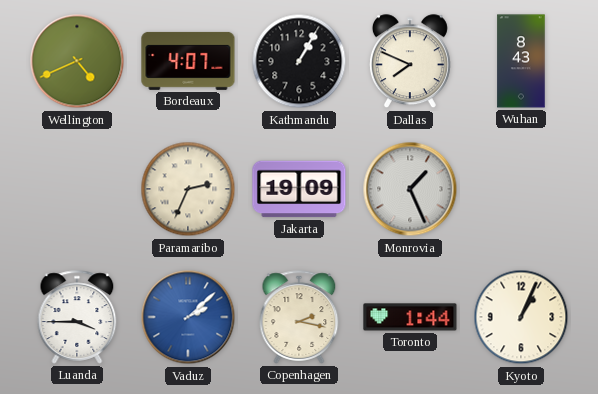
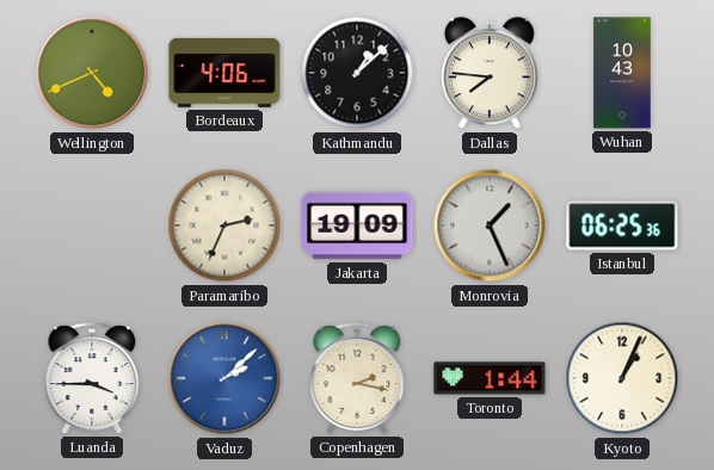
Bordeaux: 4:07 -> 4:06 (224, 73)
Kathmandu: 1:05 -> 1:08 (357, 73)
Dallas: 7:49 -> 7:46 (490, 74)
Wuhan: 8:43 -> 10:43 (622, 73)
Istanbul: none -> 06:25 (622, 225)
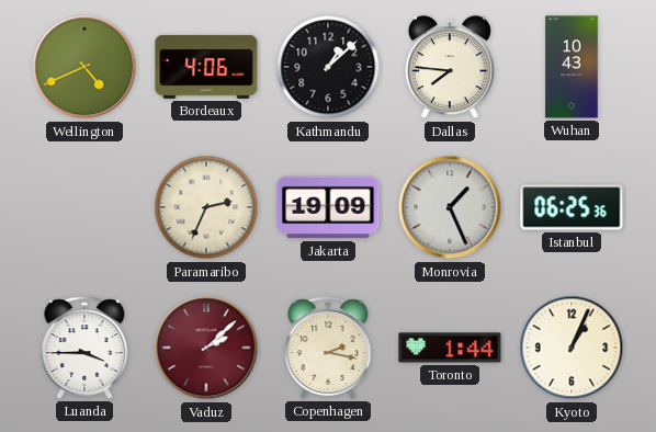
Vaduz dial: blue -> burgundy (206, 348)
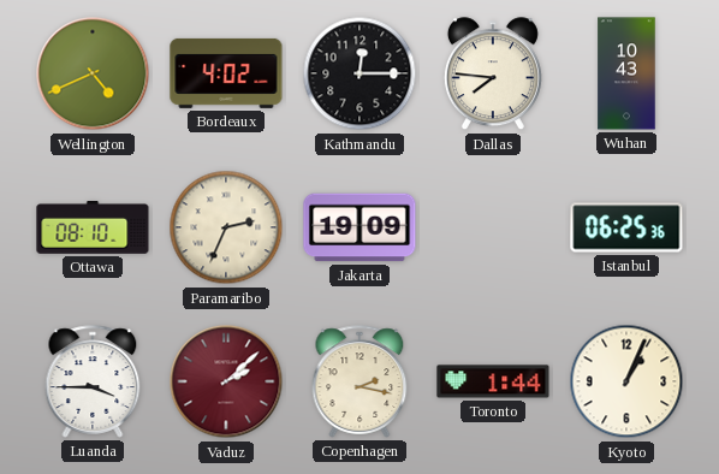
Bordeaux: 4:06 -> 4:02 (226, 73)
Kathmandu: 1:08 -> 12:15 (359, 73)
Ottawa: none -> 08:10 (93, 229)
Monrovia: 1:26 -> none (450, 207)
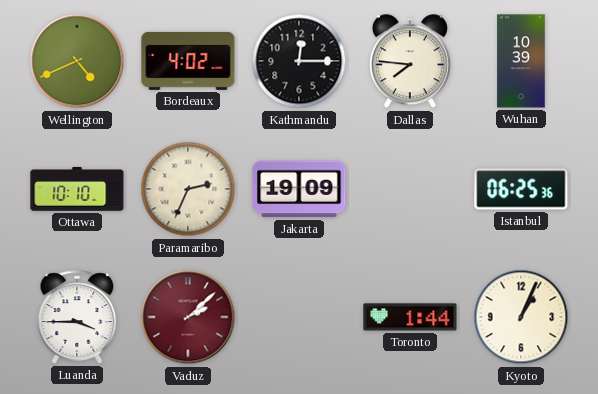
Wuhan: 10:43 -> 10:39 (521, 61)
Ottawa: 08:10 -> 10:10 (77, 190)
Copenhagen: 2:17 -> none (359, 381)
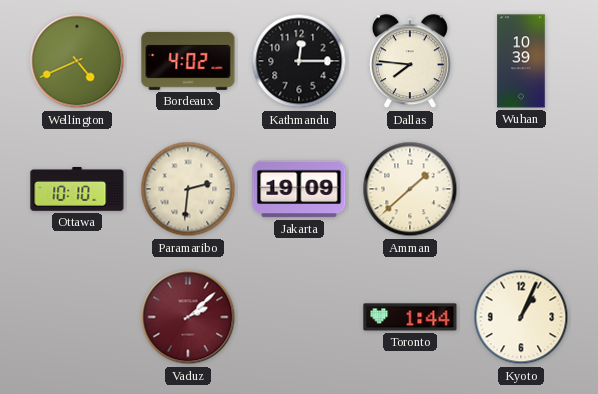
Paramaribo: 2:34 -> 2:31 (188, 189)
Amman: none -> 1:38 (410, 189)
Istanbul: 06:25 -> none (521, 189)
Luanda: 3:45 -> none (77, 317)
